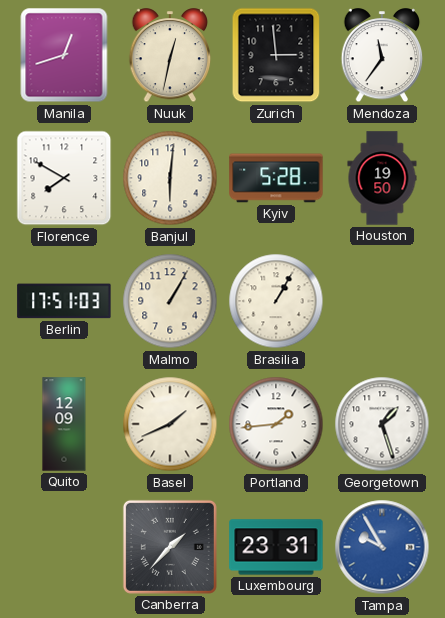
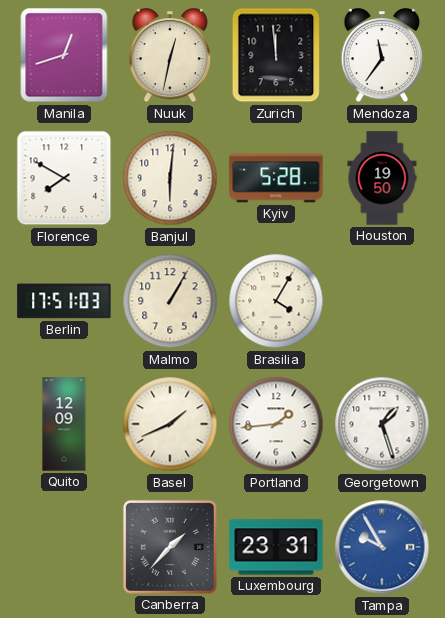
Zurich: 2:59 -> 11:59 (276, 55)
Brasilia: 1:05 -> 4:05 (276, 301)
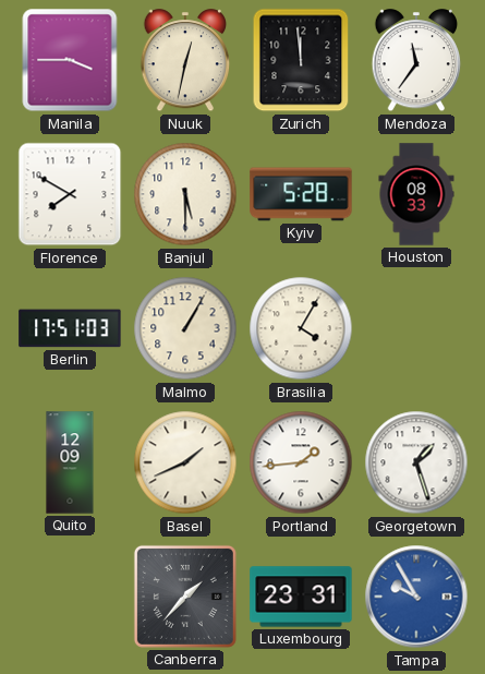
Manila: 12:42 -> 3:45 (70, 60)
Banjul: 6:01 -> 5:30 (185, 194)
Houston: 19:50 -> 08:33 (416, 194)
